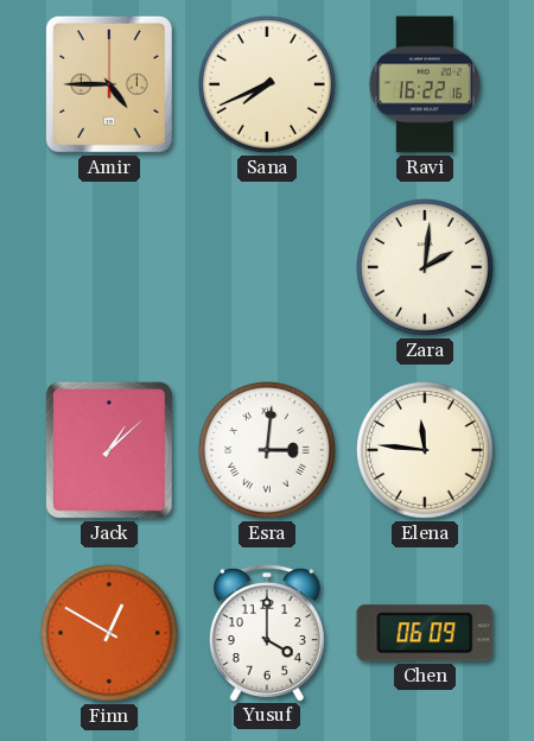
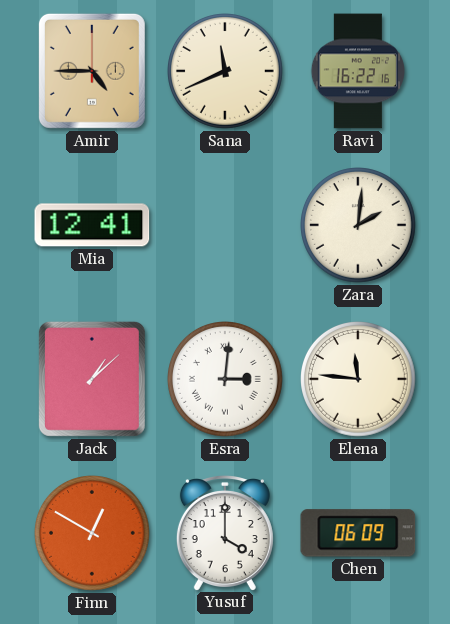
Sana: 7:41 -> 11:41 (226, 72)
Mia: none -> 12:41 (92, 225)
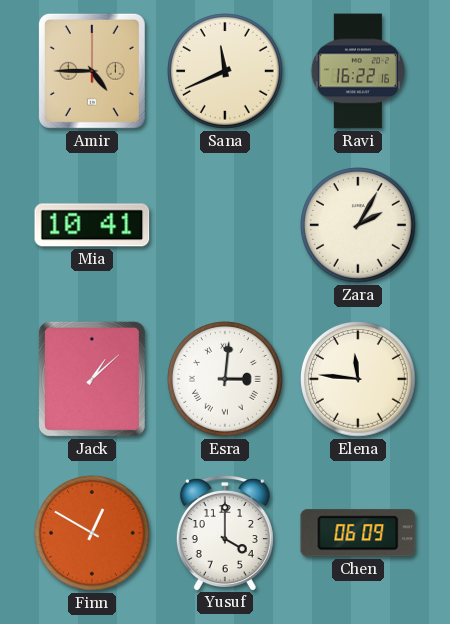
Mia: 12:41 -> 10:41 (92, 225)
Zara: 2:01 -> 2:05 (359, 226)
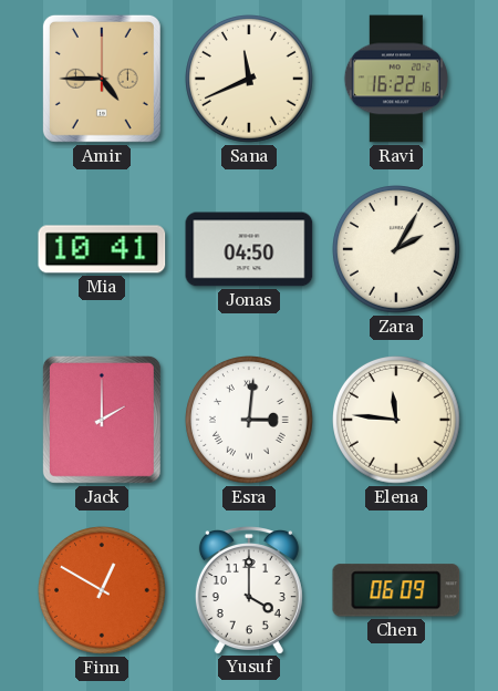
Jonas: none -> 04:50 (249, 249)
Jack: 1:08 -> 2:00 (102, 420)
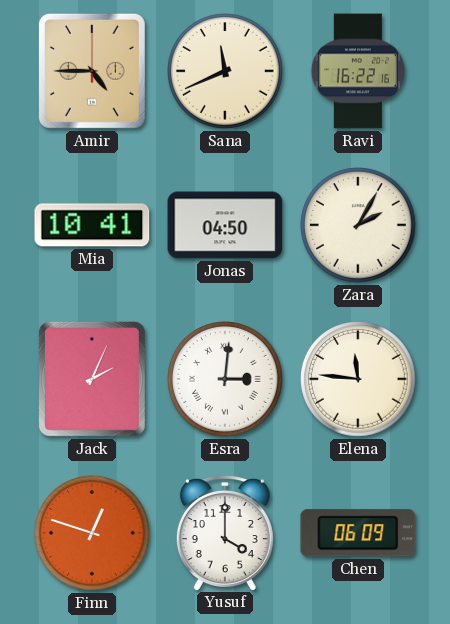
Jack: 2:00 -> 2:04 (92, 379)
Finn: 12:50 -> 12:48 (93, 534)
